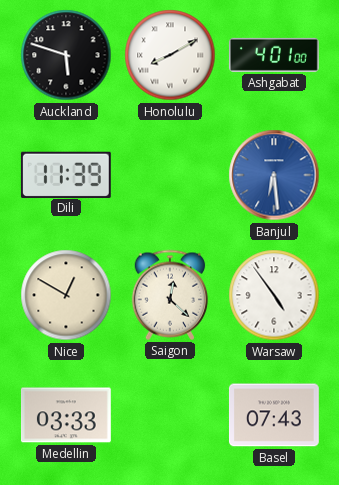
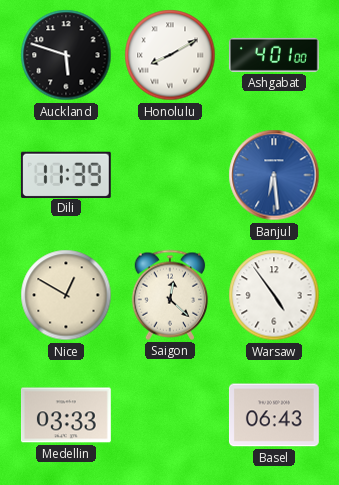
Basel: 07:43 -> 06:43 (274, 415)
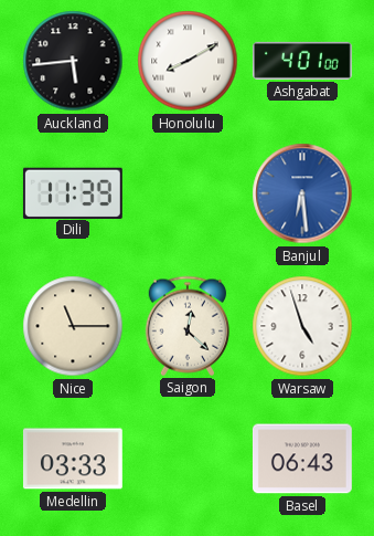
Auckland: 5:48 -> 5:44 (73, 61)
Nice: 12:50 -> 11:15 (73, 326)
Warsaw: 4:54 -> 4:57 (302, 326)
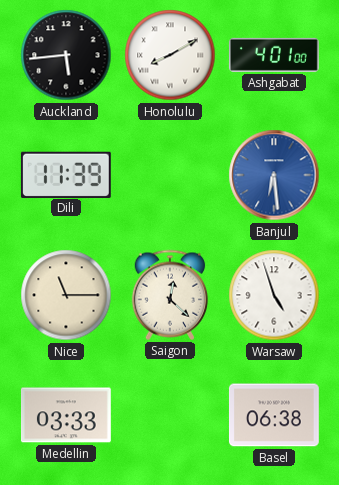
Basel: 06:43 -> 06:38 (274, 415)
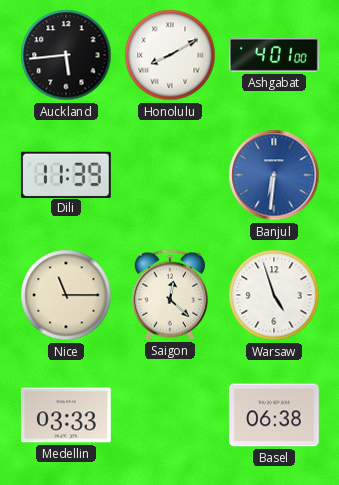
Banjul: 6:29 -> 6:31 (274, 175)
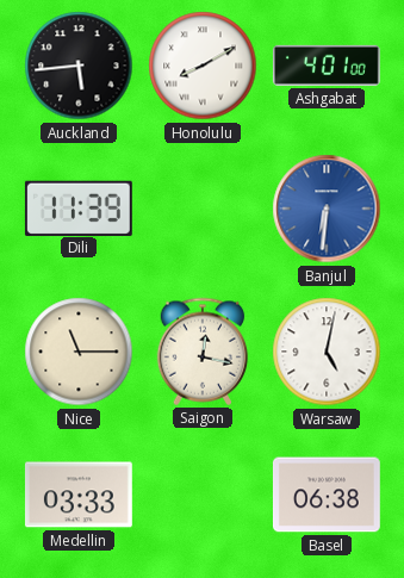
Saigon: 12:22 -> 12:17 (203, 352)
Warsaw: 4:57 -> 5:02 (327, 352)
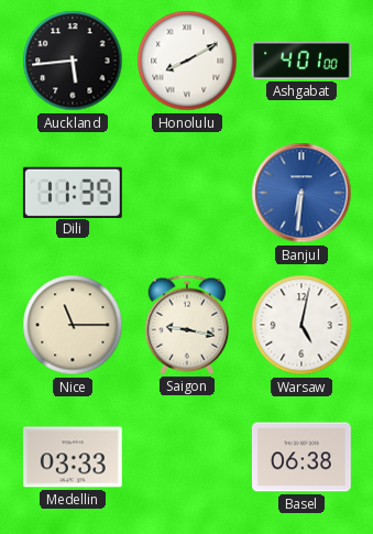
Saigon: 12:17 -> 9:17 (187, 325)
